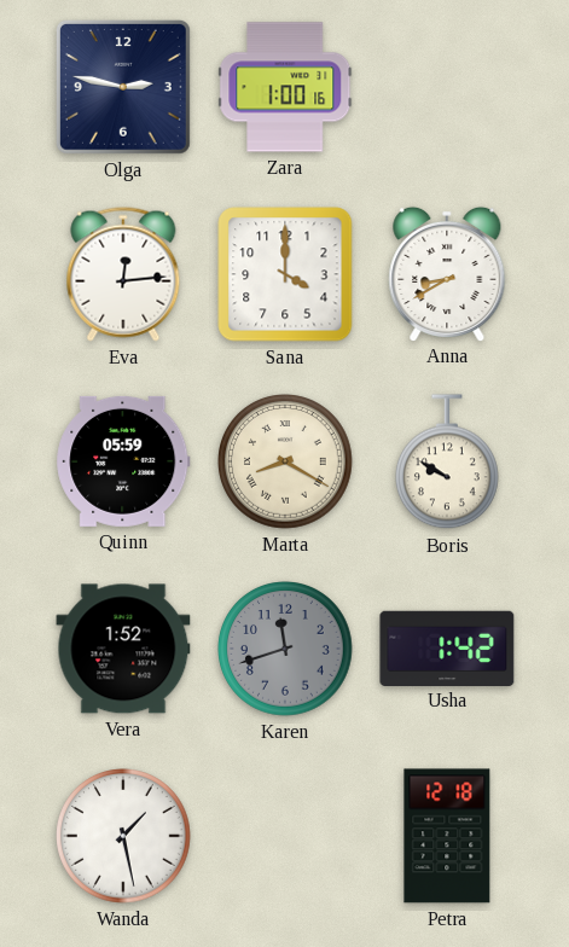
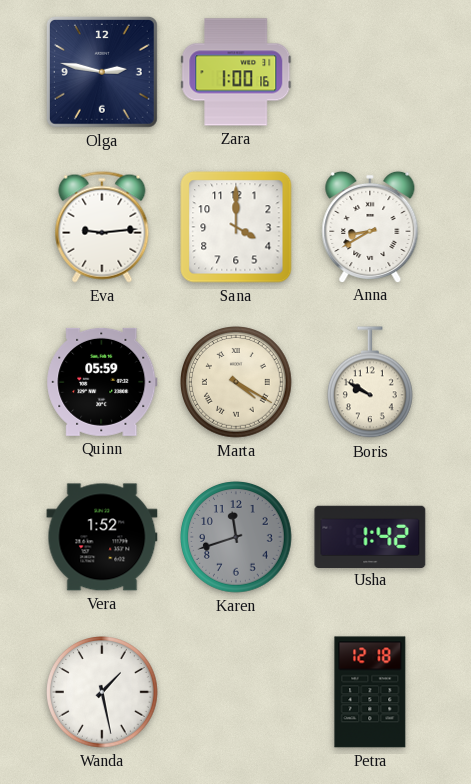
Eva: 12:14 -> 9:14 (102, 227)
Marta: 8:20 -> 4:20 (236, 382)
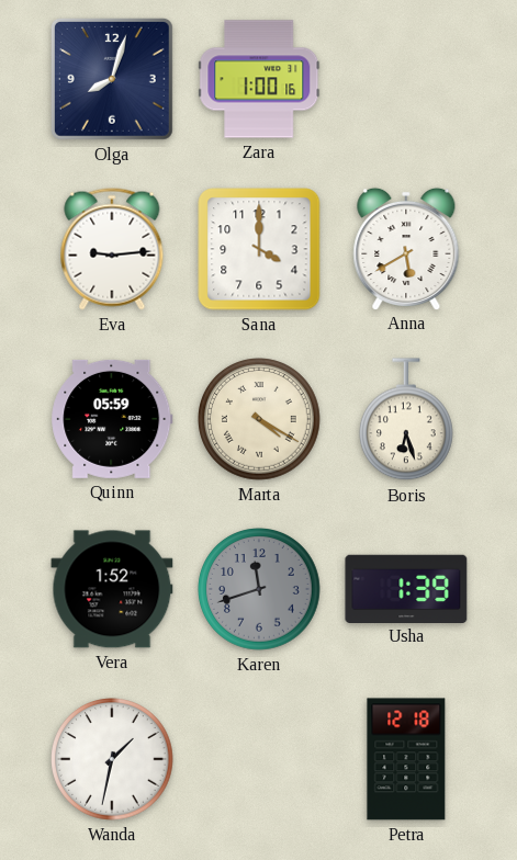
Olga: 2:47 -> 8:03 (112, 79)
Anna: 8:40 -> 5:40 (406, 248)
Boris: 9:50 -> 6:27 (407, 420)
Usha: 1:42 -> 1:39 (406, 588)
Wanda: 1:28 -> 1:32 (112, 759)
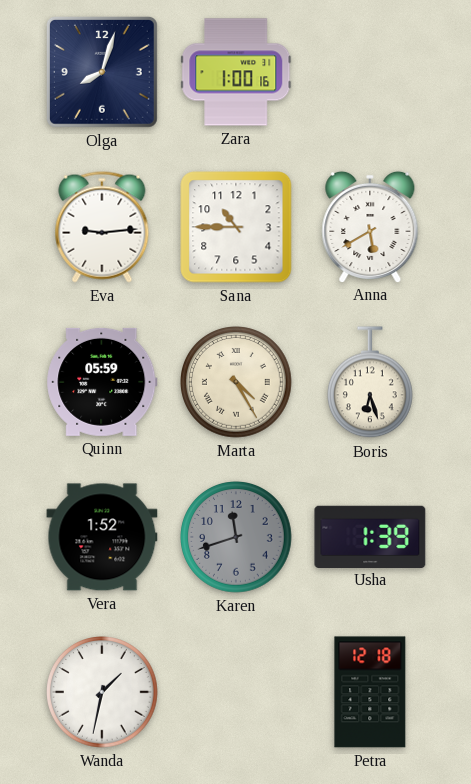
Sana: 4:00 -> 10:45 (236, 227)
Marta: 4:20 -> 4:25 (236, 382)
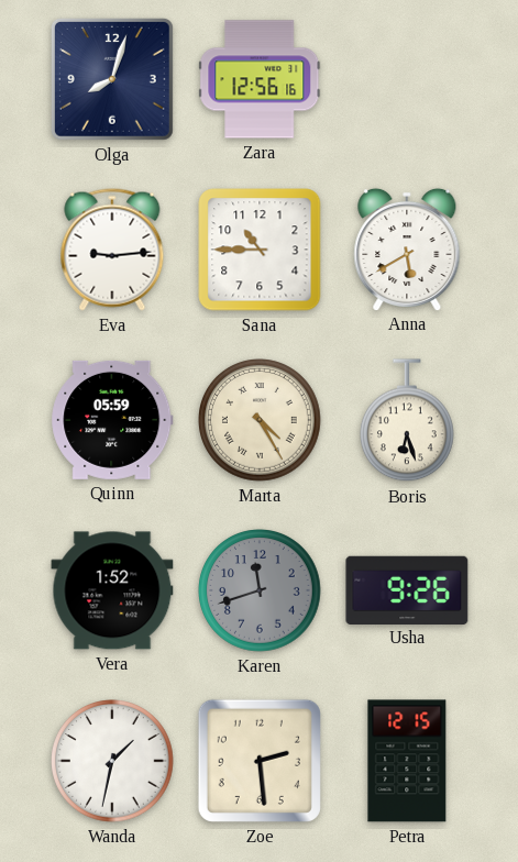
Zara: 1:00 -> 12:56 (260, 79)
Usha: 1:39 -> 9:26 (407, 589)
Zoe: none -> 2:29 (260, 761)
Petra: 12:18 -> 12:15 (407, 761)
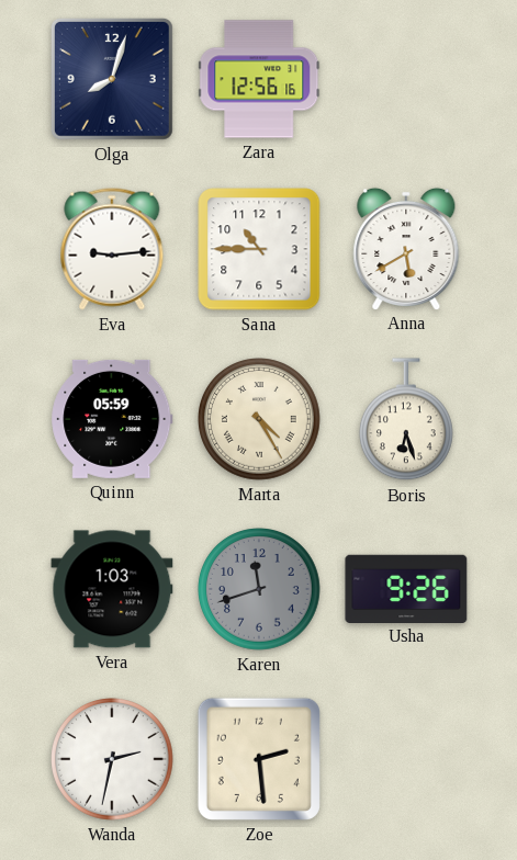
Vera: 1:52 -> 1:03 (112, 589)
Wanda: 1:32 -> 2:32 (112, 759)
Petra: 12:15 -> none (407, 761)
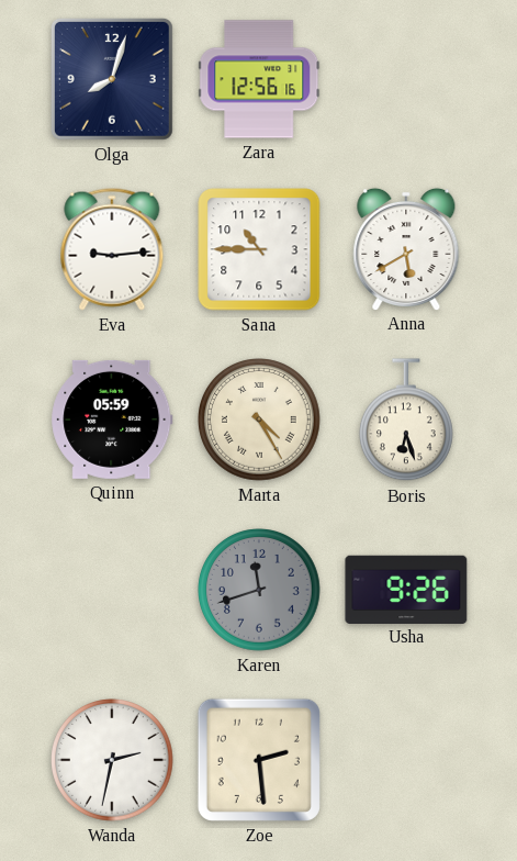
Vera: 1:03 -> none (112, 589)
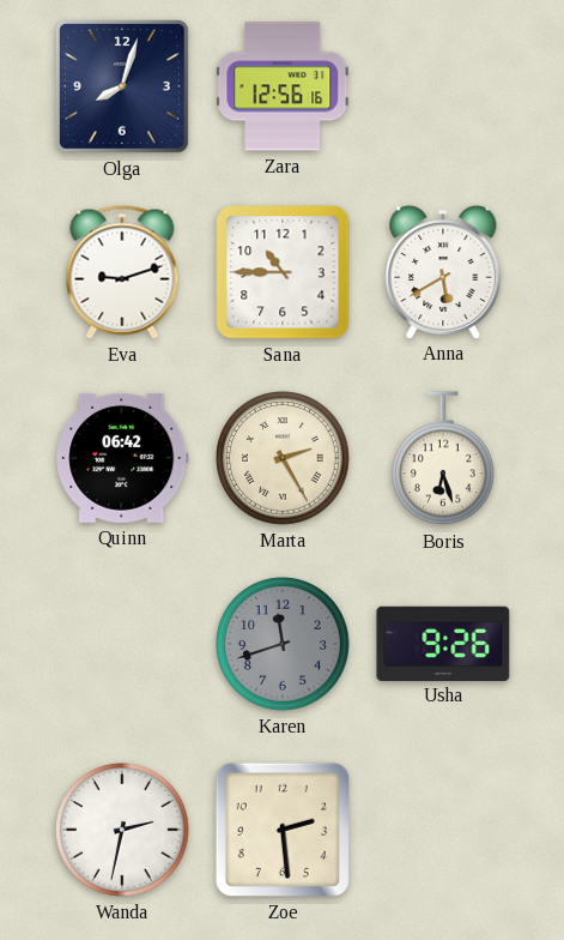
Eva: 9:14 -> 9:12 (122, 272)
Quinn: 05:59 -> 06:42 (122, 458)
Marta: 4:25 -> 2:25 (283, 458)
